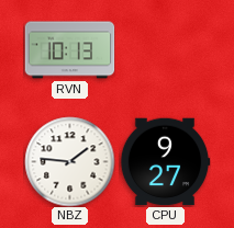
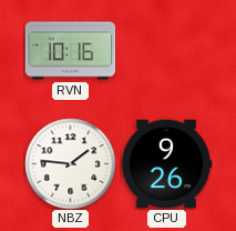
RVN: 10:13 -> 10:16 (70, 51)
CPU: 9:27 -> 9:26 (166, 164)
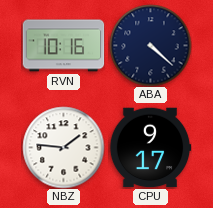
ABA: none -> 4:22 (150, 45)
CPU: 9:26 -> 9:17 (150, 148)
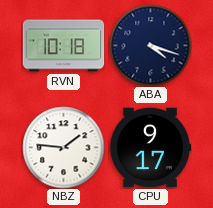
RVN: 10:16 -> 10:18 (63, 46)
ABA: 4:22 -> 4:18 (150, 45)
